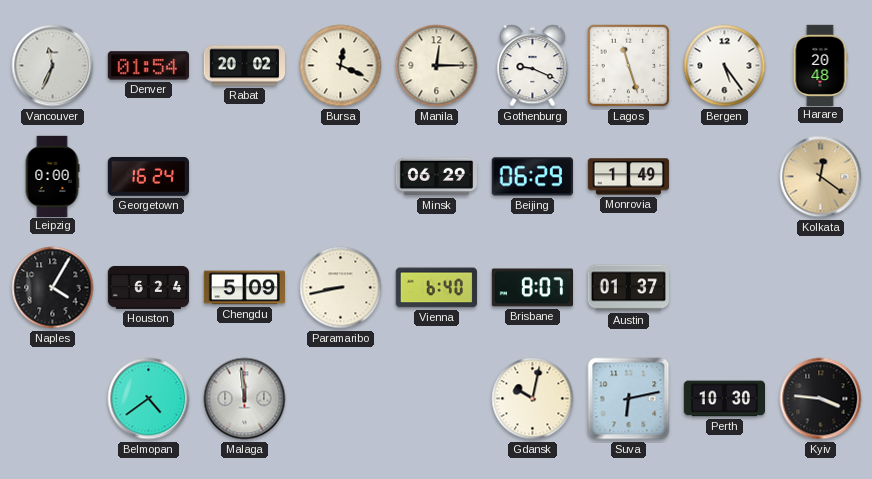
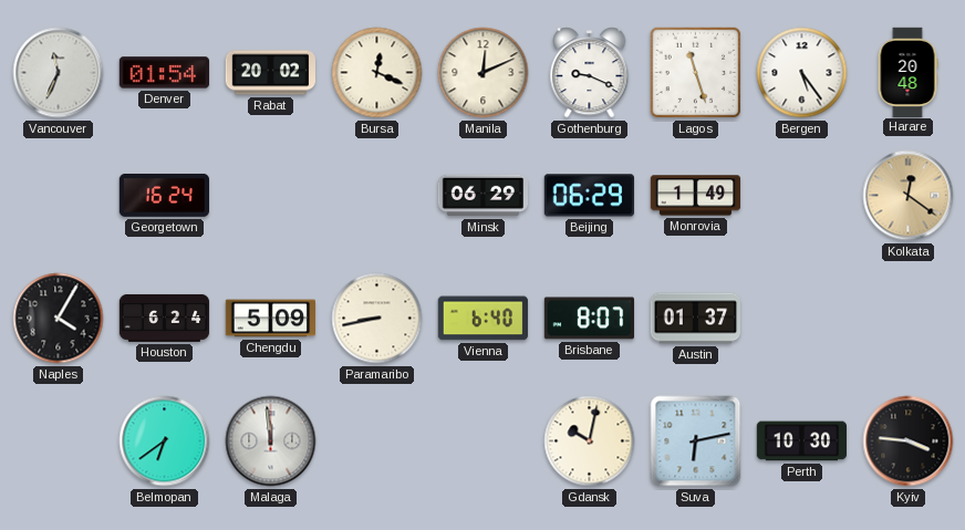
Manila: 12:15 -> 12:11 (484, 73)
Leipzig: 0:00 -> none (52, 176)
Belmopan: 4:39 -> 6:39 (165, 441)
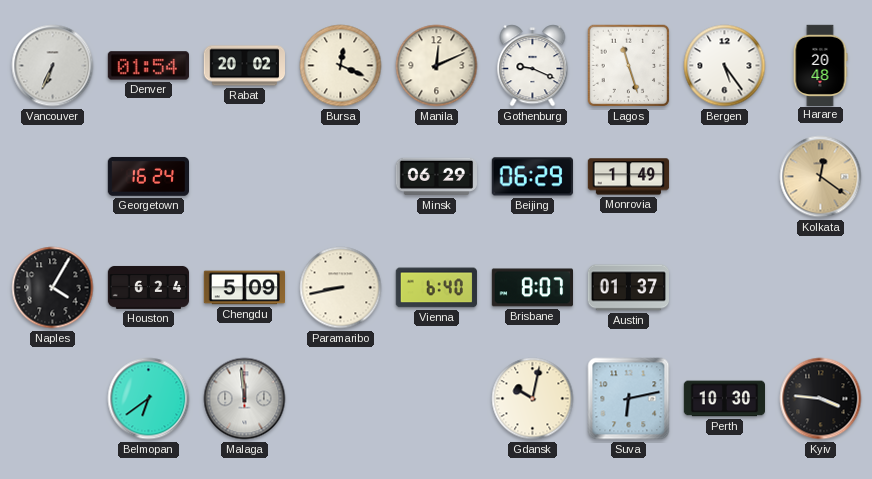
Vancouver: 11:34 -> 6:34 (53, 66)
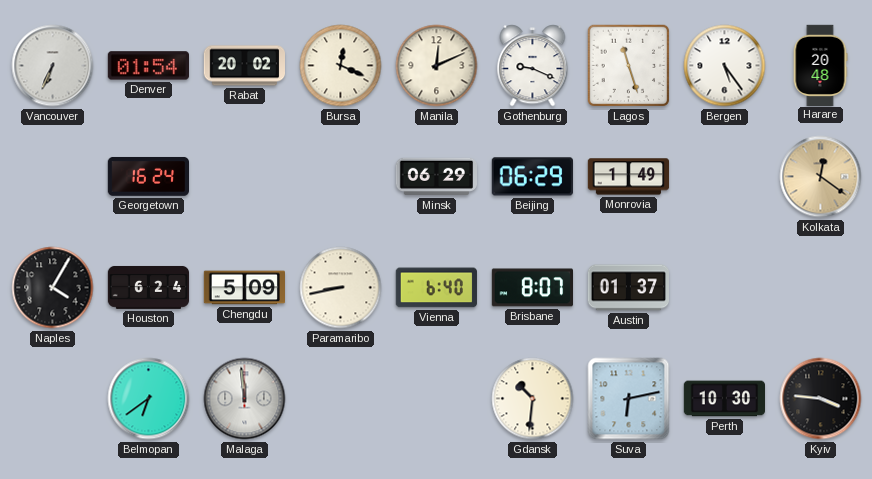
Gdansk: 10:02 -> 10:31 (533, 399)
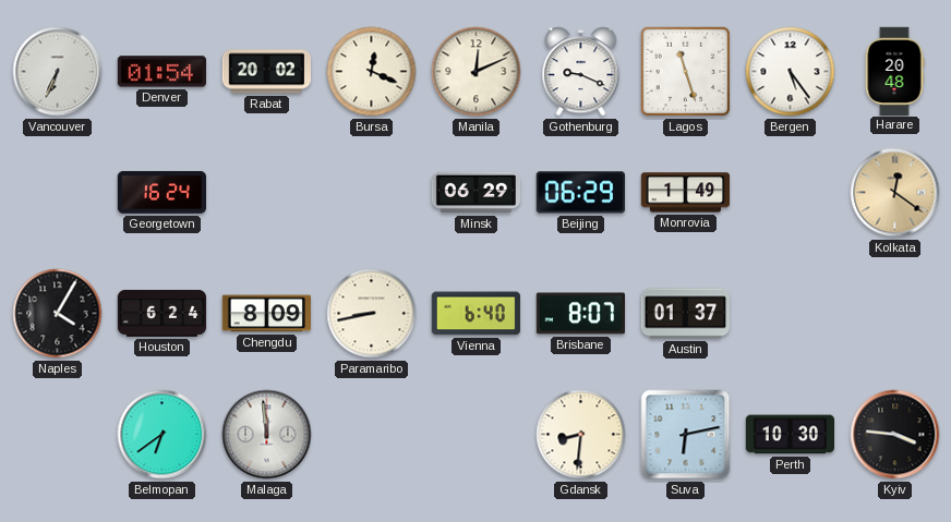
Chengdu: 5:09 -> 8:09 (266, 314)
Gdansk: 10:31 -> 8:31 (581, 435)
